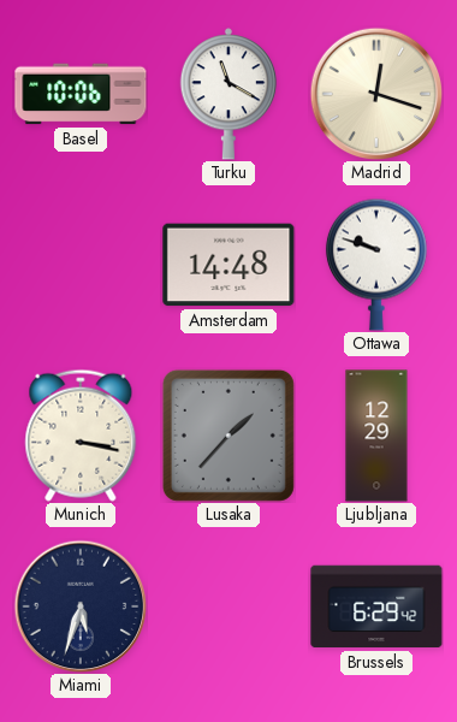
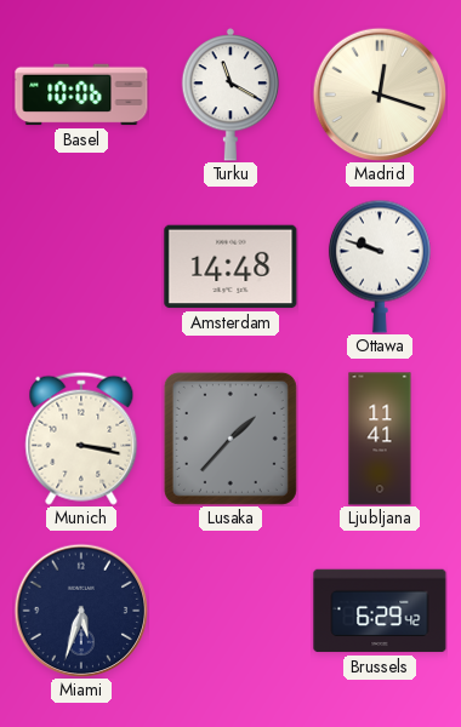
Ljubljana: 12:29 -> 11:41 (380, 439)
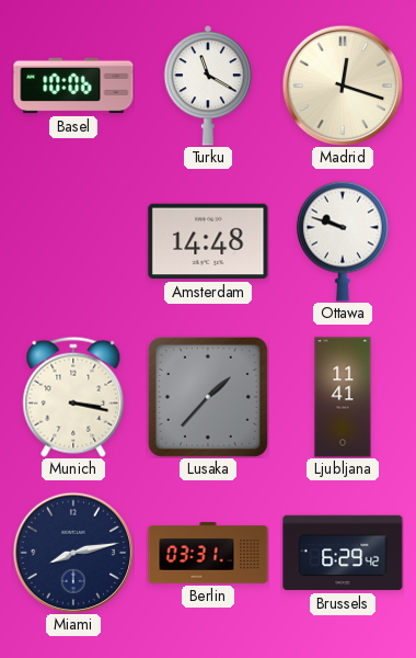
Miami: 5:33 -> 8:13 (73, 553)
Berlin: none -> 03:31 (208, 553)
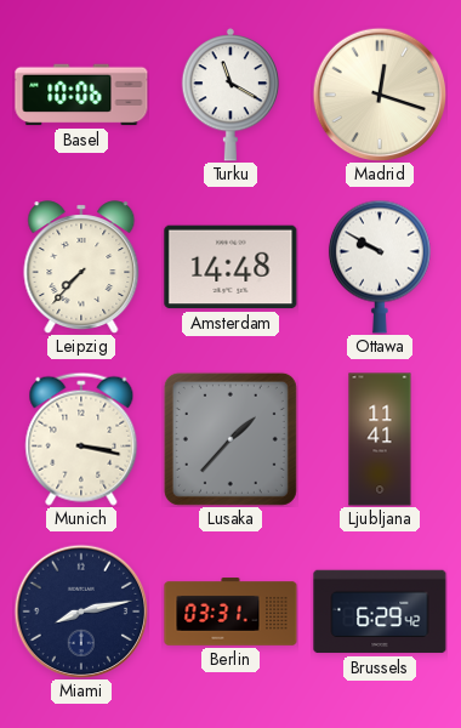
Leipzig: none -> 7:37 (81, 267)
Ottawa: 9:48 -> 9:50 (380, 267)
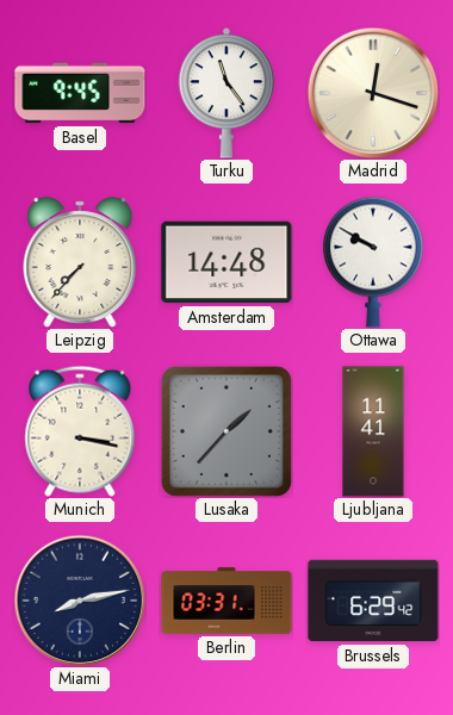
Basel: 10:06 -> 9:45 (80, 93)
Turku: 11:20 -> 11:24 (226, 93)
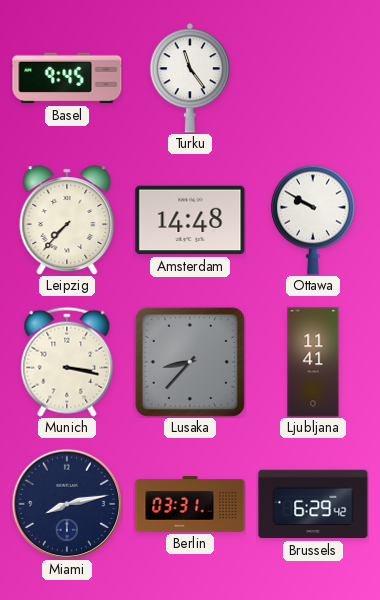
Madrid: 12:18 -> none (373, 93)
Lusaka: 1:37 -> 8:37 (190, 362)
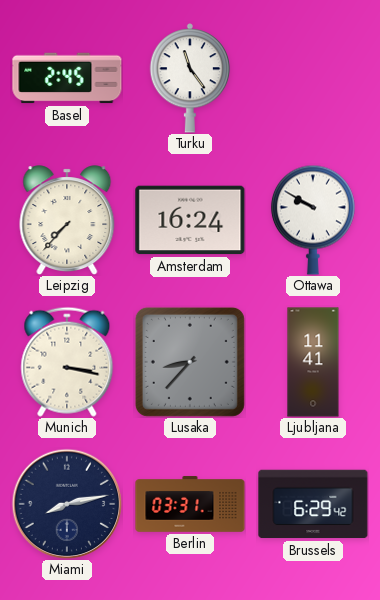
Basel: 9:45 -> 2:45 (67, 78)
Amsterdam: 14:48 -> 16:24 (190, 220)
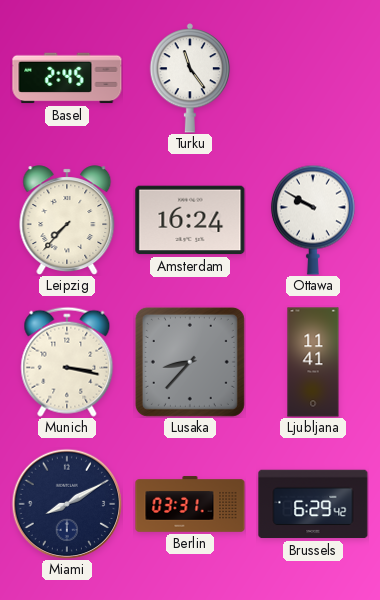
Miami: 8:13 -> 8:10 (67, 504)
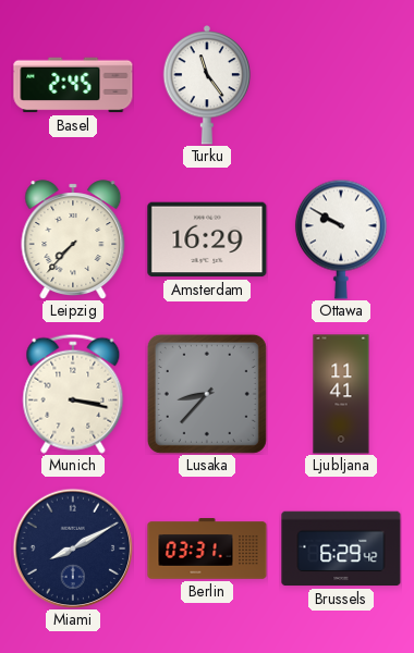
Amsterdam: 16:24 -> 16:29 (207, 239)
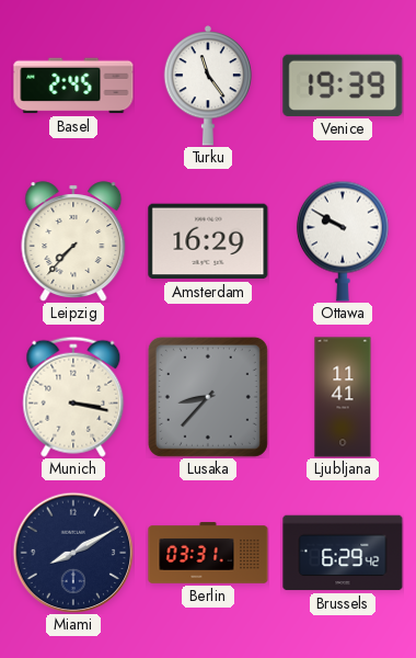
Venice: none -> 19:39 (343, 86)
